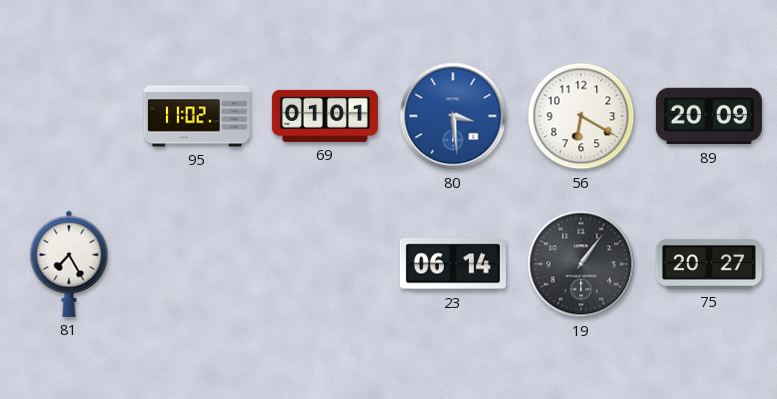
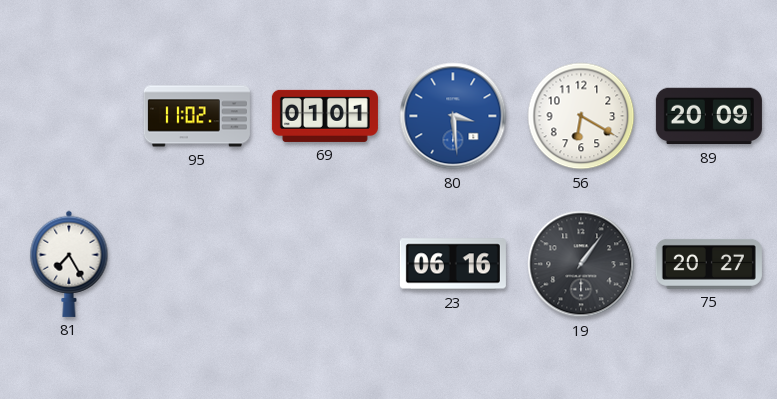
23: 06:14 -> 06:16 (453, 264)
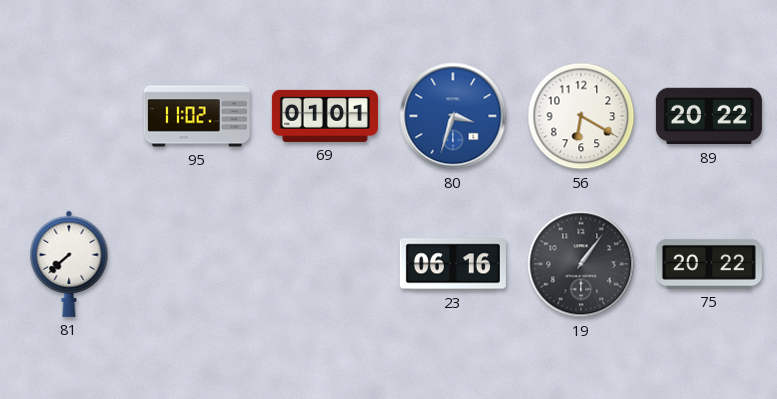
80: 3:29 -> 3:33 (453, 116)
89: 20:09 -> 20:22 (709, 116)
81: 7:25 -> 7:38 (69, 264)
75: 20:27 -> 20:22 (709, 264)
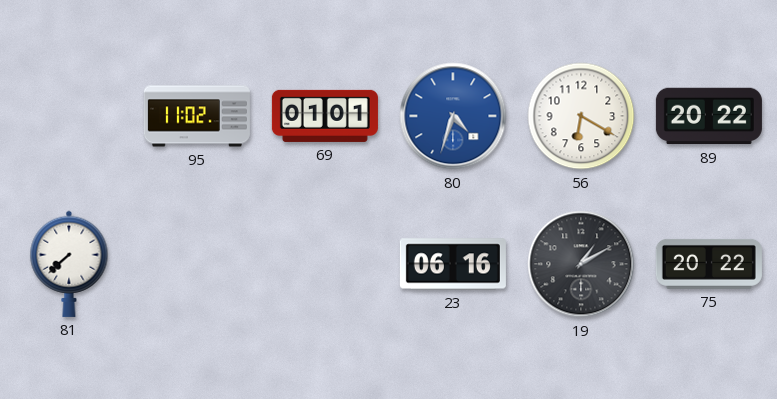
80: 3:33 -> 4:33 (453, 116)
19: 1:06 -> 1:10 (581, 264)
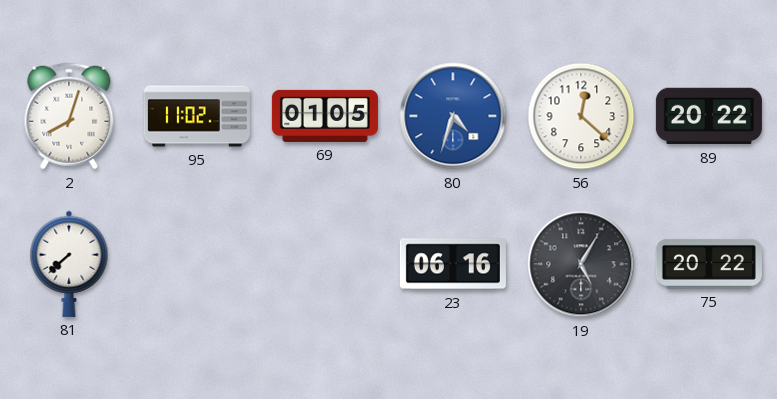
2: none -> 8:03 (69, 116)
69: 01:01 -> 01:05 (325, 116)
56: 6:20 -> 12:22 (581, 116)
19: 1:10 -> 5:05 (581, 264)
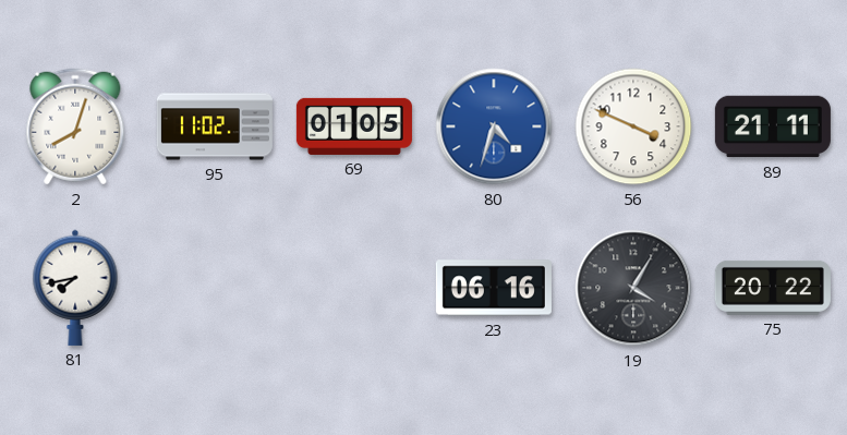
56: 12:22 -> 3:49 (633, 126)
89: 20:22 -> 21:11 (773, 126)
81: 7:38 -> 7:43 (75, 288)
19: 5:05 -> 4:05 (633, 288)
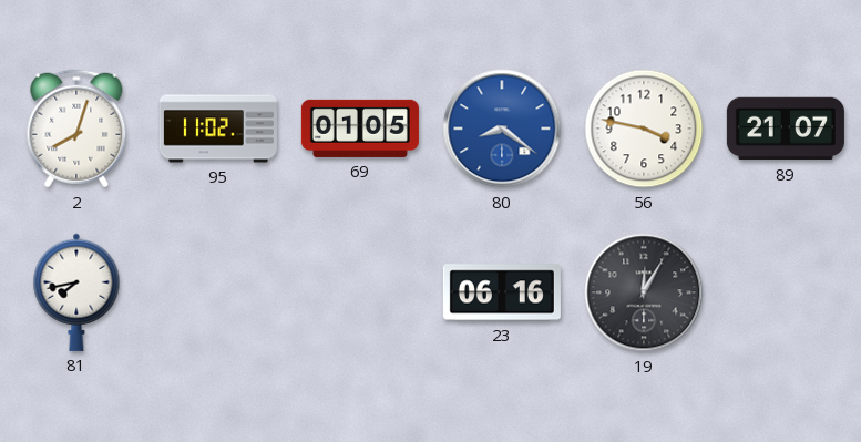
80: 4:33 -> 8:21 (502, 129)
56: 3:49 -> 3:47 (644, 129)
89: 21:11 -> 21:07 (786, 129)
19: 4:05 -> 12:05 (644, 292)
75: 20:22 -> none (773, 288)
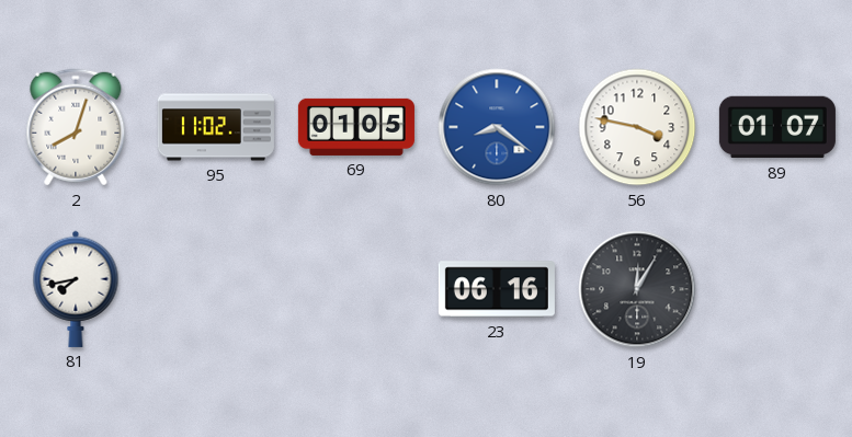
89: 21:07 -> 01:07 (777, 127)
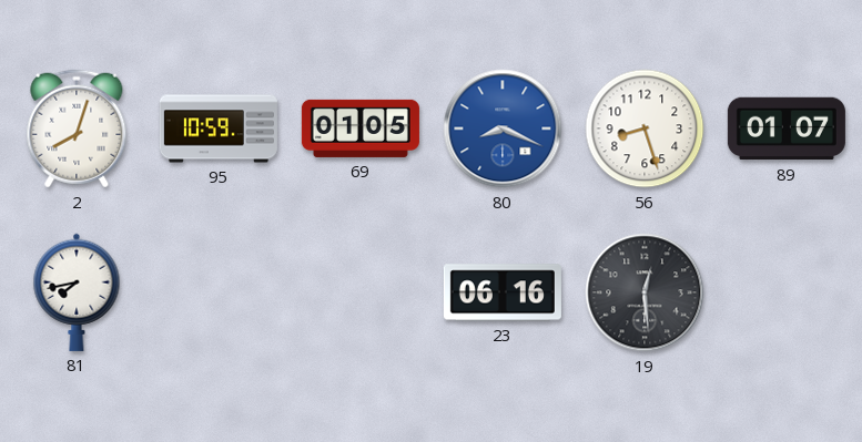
95: 11:02 -> 10:59 (219, 129)
80: 8:21 -> 8:19 (503, 129)
56: 3:47 -> 8:27 (645, 129)
19: 12:05 -> 12:29 (645, 292)
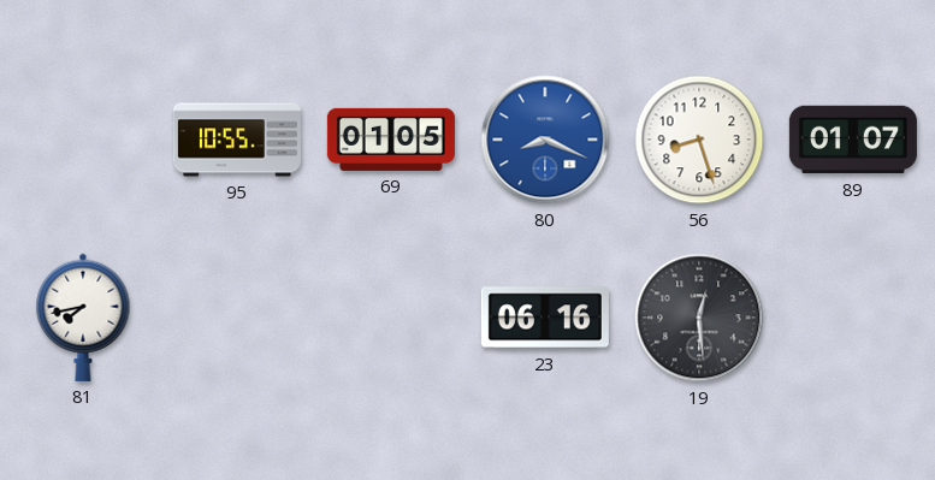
2: 8:03 -> none (77, 129)
95: 10:59 -> 10:55 (237, 140)
